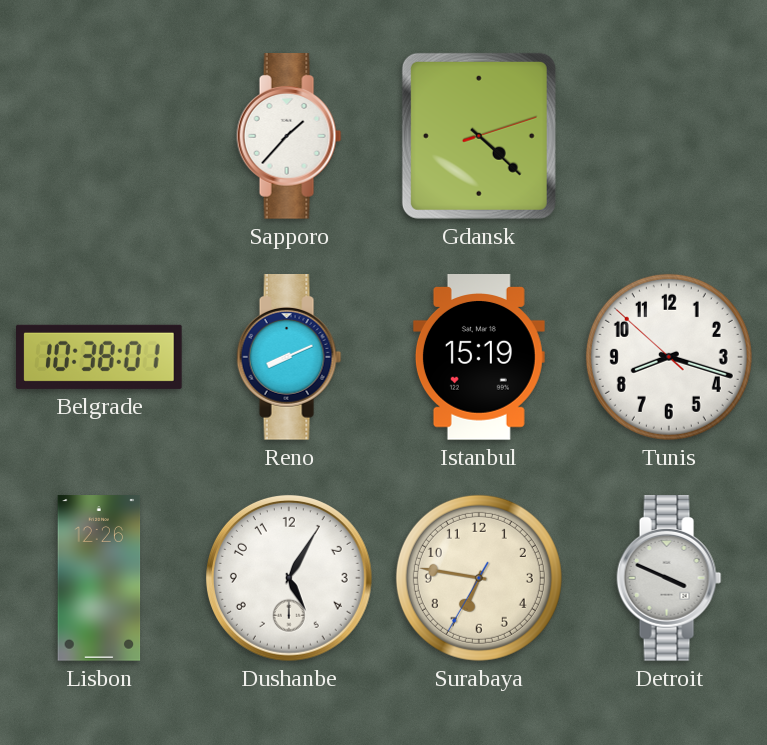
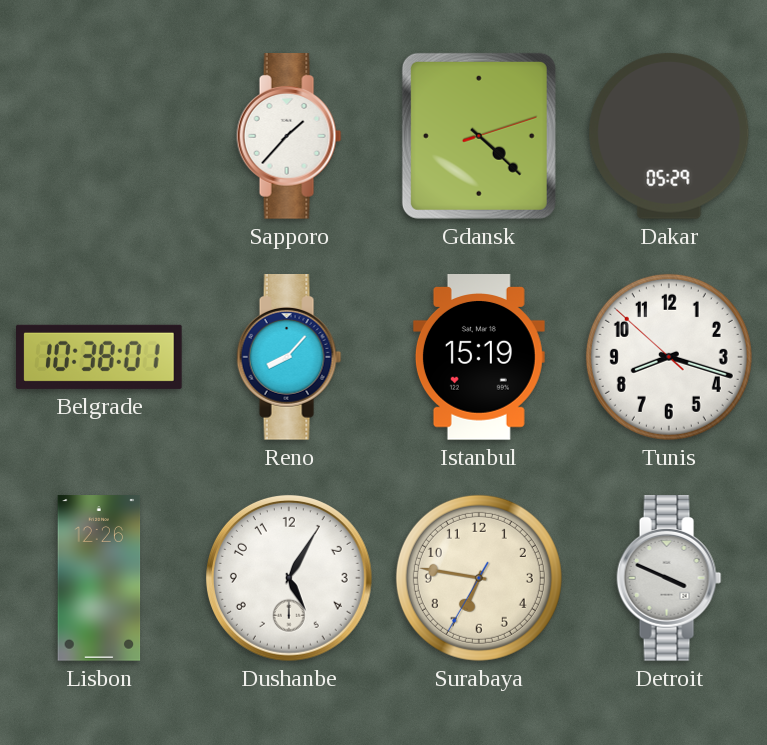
Dakar: none -> 05:29 (669, 136)
Reno: 8:11 -> 8:07 (289, 357)
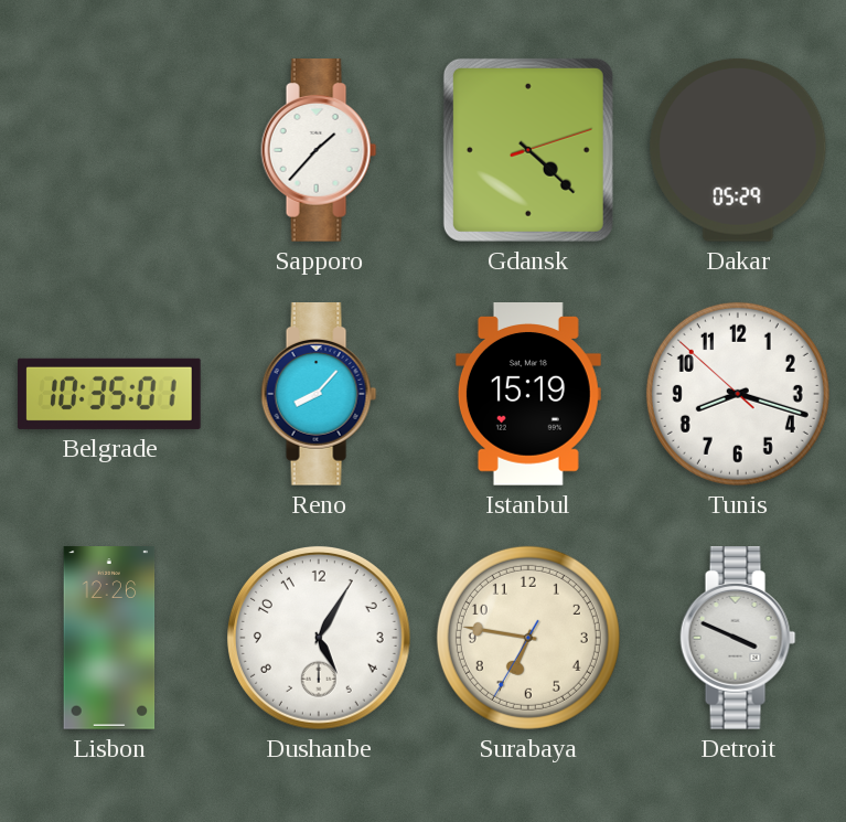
Belgrade: 10:38 -> 10:35 (109, 394)
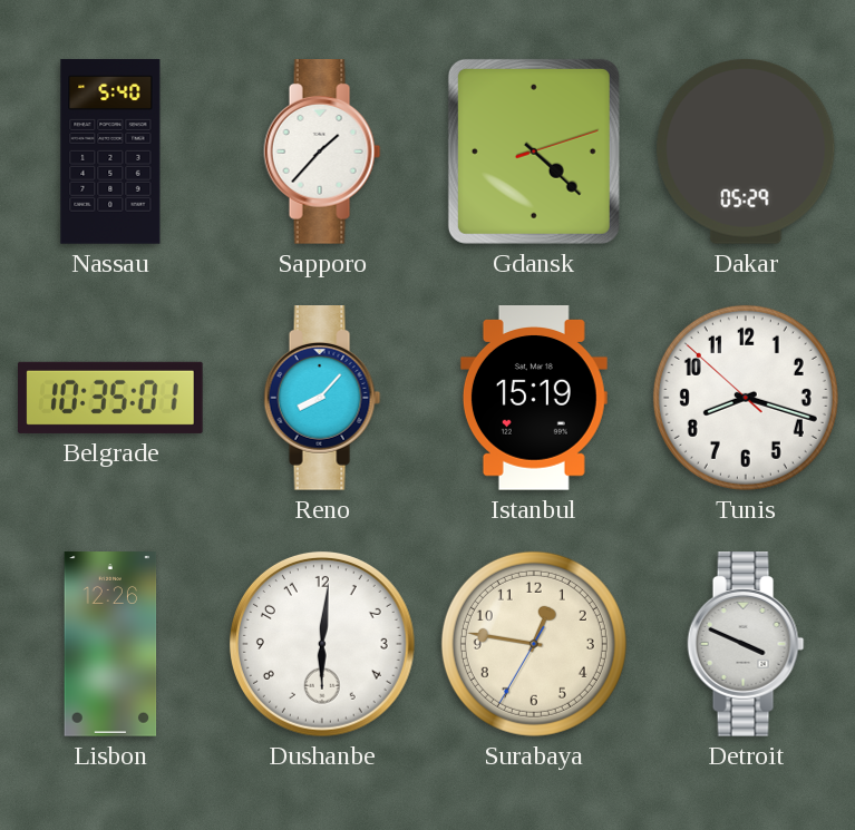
Nassau: none -> 5:40 (110, 152)
Dushanbe: 5:05 -> 6:01 (322, 644)
Surabaya: 6:46 -> 12:46 (534, 644)
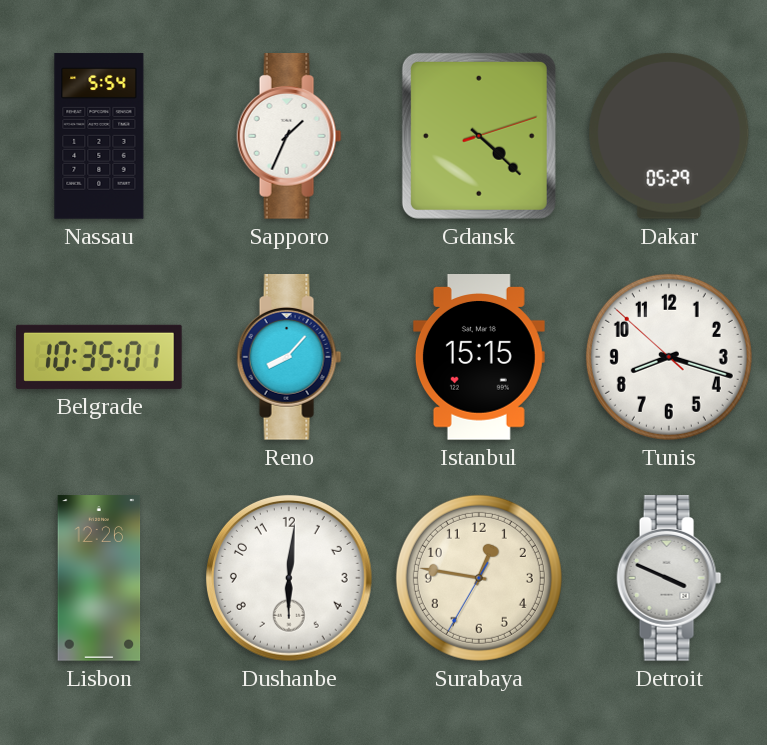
Nassau: 5:40 -> 5:54 (99, 136)
Sapporo: 1:37 -> 1:34 (289, 136)
Istanbul: 15:19 -> 15:15 (479, 358)
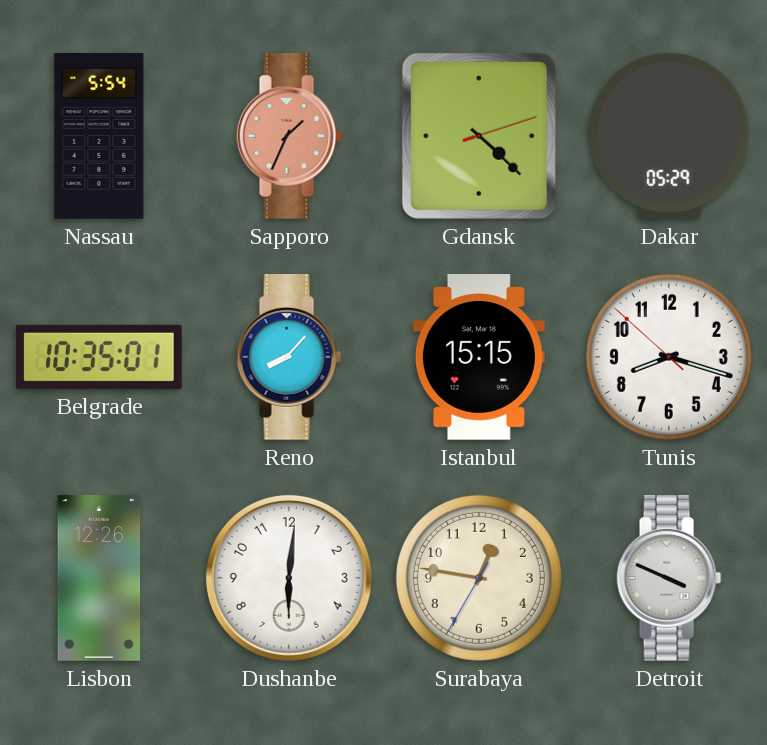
Sapporo dial: white -> salmon (289, 136)
